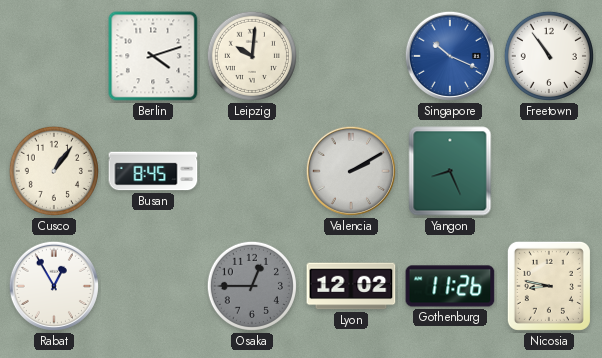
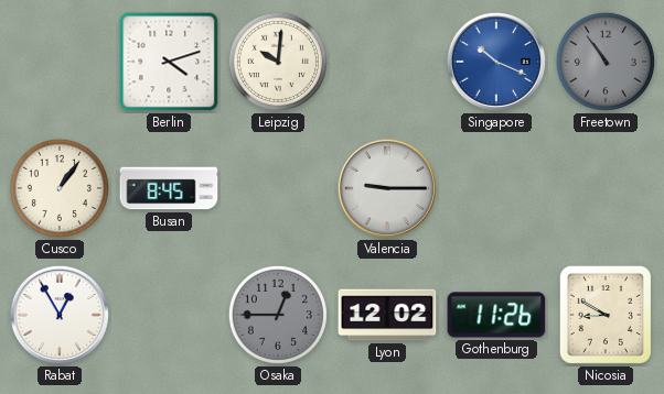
Freetown dial: white -> grey (606, 62)
Valencia: 2:10 -> 9:15 (387, 188)
Yangon: 8:26 -> none (450, 171)
Nicosia: 8:47 -> 8:50 (606, 315)
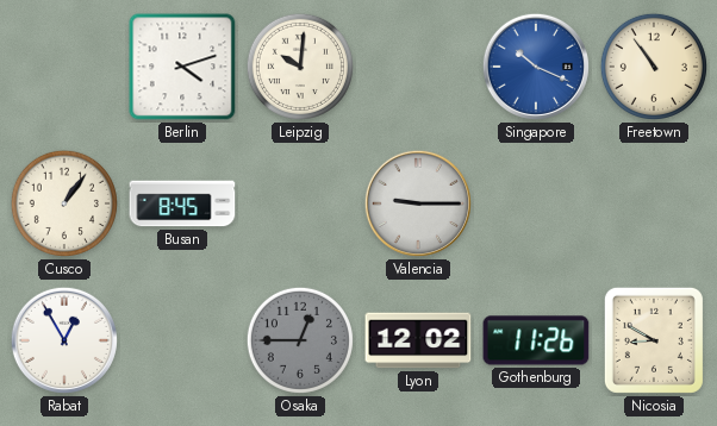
Freetown dial: grey -> cream (654, 67)
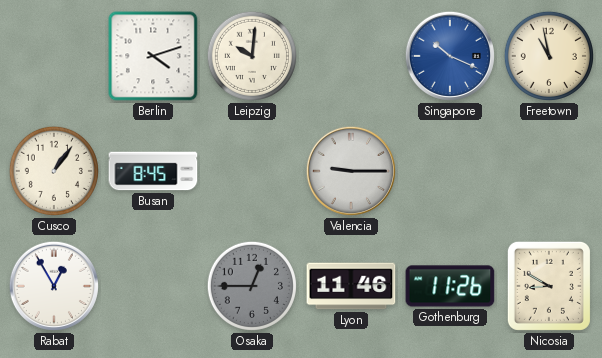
Freetown: 10:54 -> 10:58 (549, 56)
Lyon: 12:02 -> 11:46 (351, 286)
